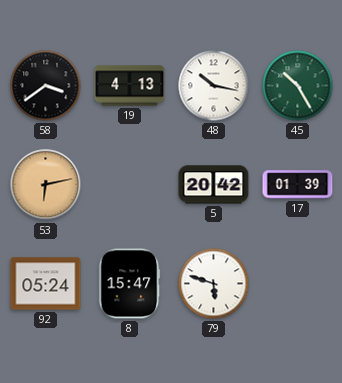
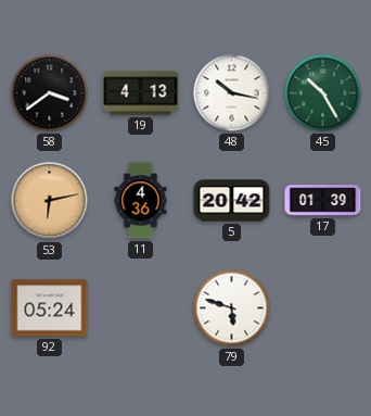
11: none -> 4:36 (141, 201)
8: 15:47 -> none (130, 284)
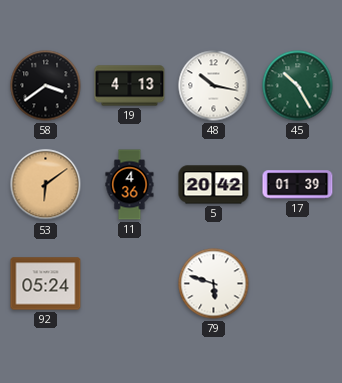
53: 6:13 -> 6:09 (46, 185)
